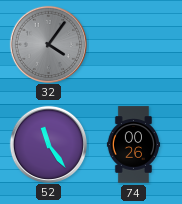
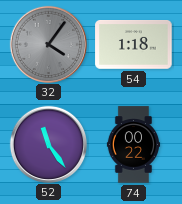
54: none -> 1:18 (134, 45)
74: 00:26 -> 00:22 (134, 145)
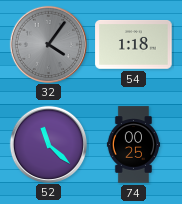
52: 11:24 -> 11:22 (48, 144)
74: 00:22 -> 00:25 (134, 145)
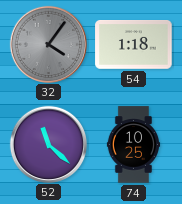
74: 00:25 -> 10:25 (134, 145)
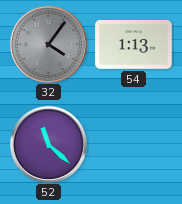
54: 1:18 -> 1:13 (134, 45)
74: 10:25 -> none (134, 145)
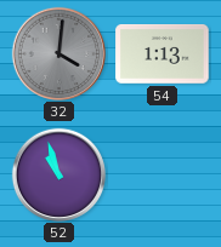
32: 4:06 -> 4:01 (58, 53)
52: 11:22 -> 10:57 (58, 174)
